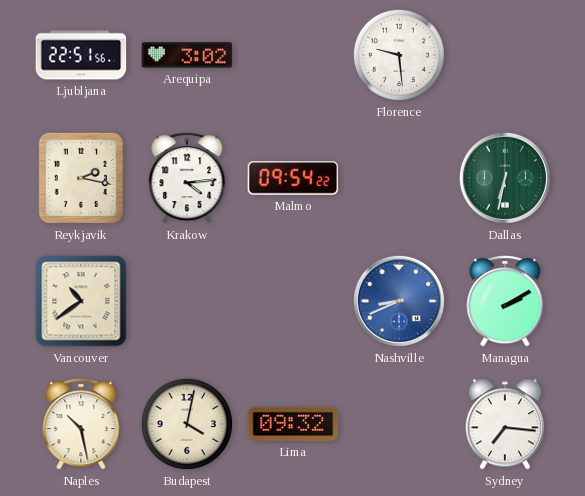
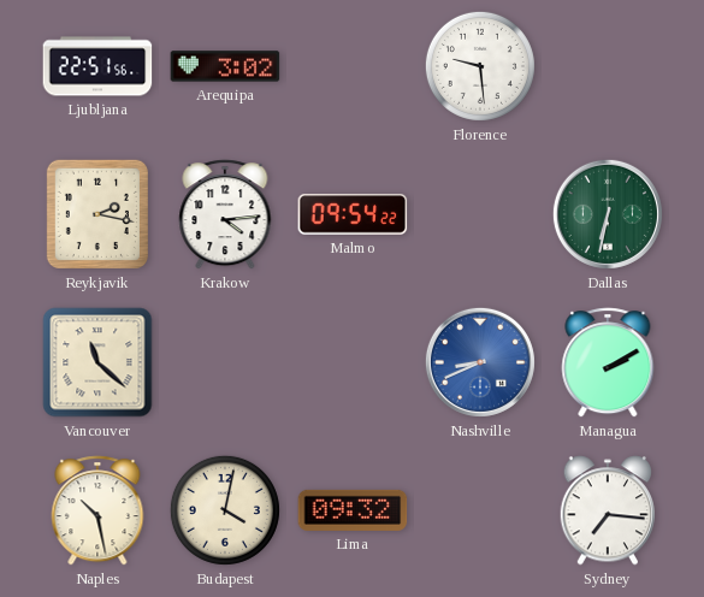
Vancouver: 10:39 -> 11:22 (97, 362)
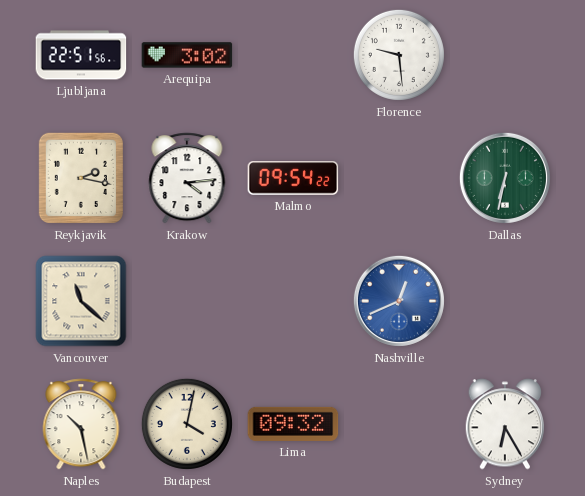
Nashville: 8:41 -> 12:41 (399, 301)
Managua: 2:10 -> none (608, 362)
Sydney: 7:16 -> 6:25 (505, 424)
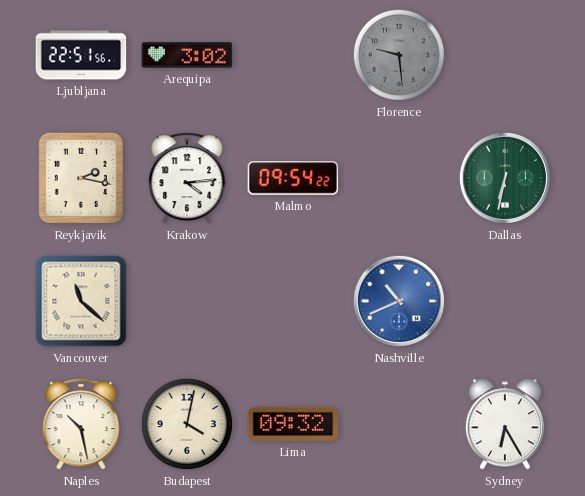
Florence dial: white -> grey (399, 55)
Nashville: 12:41 -> 10:41 (399, 301)
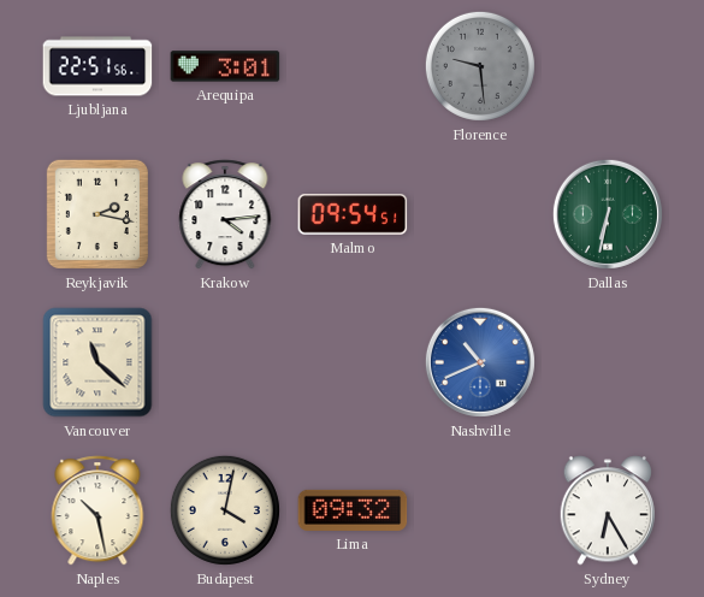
Arequipa: 3:02 -> 3:01 (225, 66)
Malmo: 09:54:22 -> 09:54:51 (353, 214)
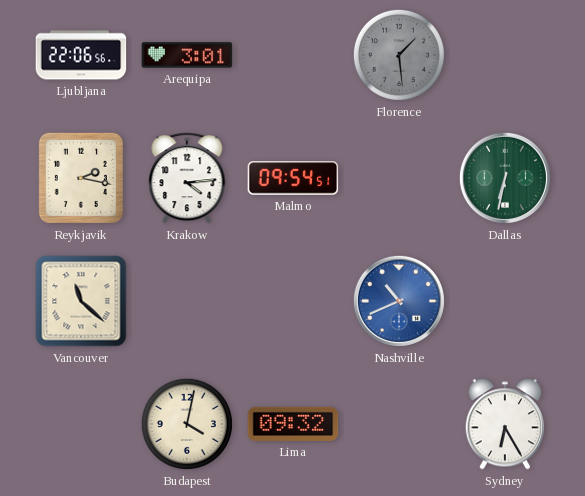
Ljubljana: 22:51 -> 22:06 (81, 55)
Florence: 9:29 -> 1:29 (399, 55)
Naples: 10:28 -> none (97, 510)
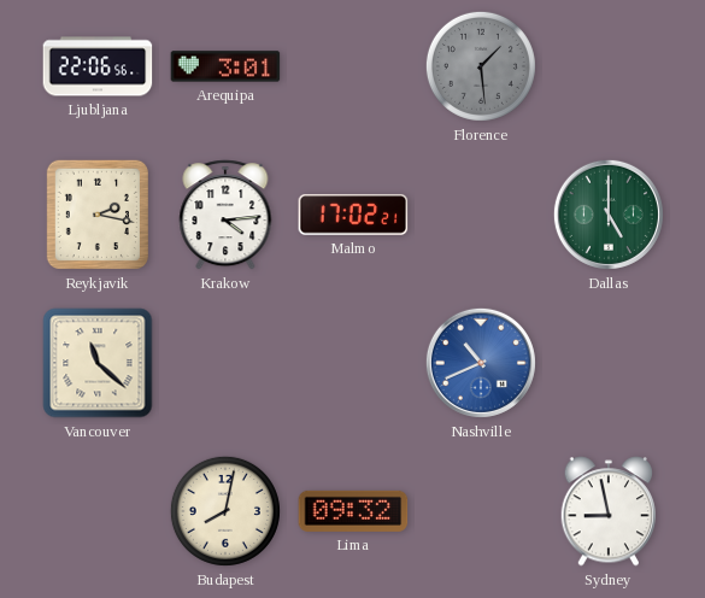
Malmo: 09:54 -> 17:02 (353, 215)
Dallas: 6:32 -> 5:00 (609, 215)
Budapest: 4:02 -> 8:02 (225, 511)
Sydney: 6:25 -> 8:58 (609, 511)
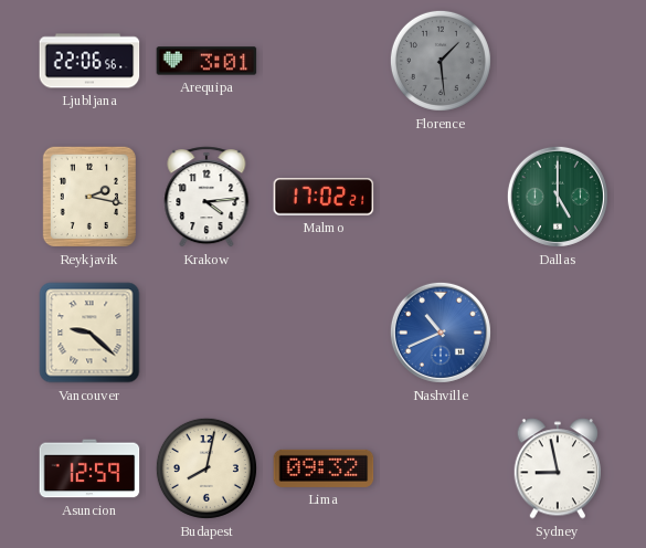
Vancouver: 11:22 -> 9:22 (89, 333)
Asuncion: none -> 12:59 (89, 468)
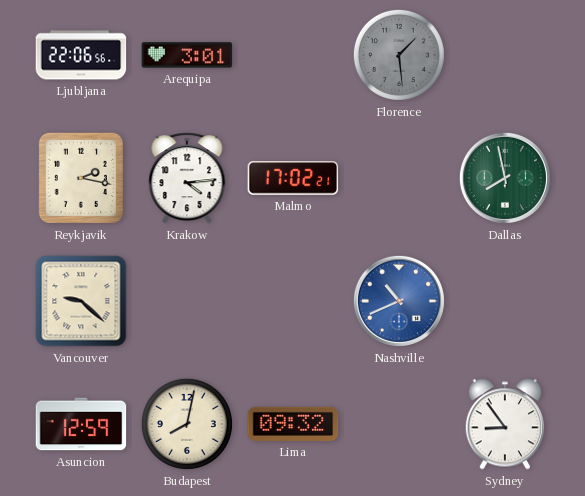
Dallas: 5:00 -> 7:58 (505, 178)
Sydney: 8:58 -> 8:54 (505, 424)
